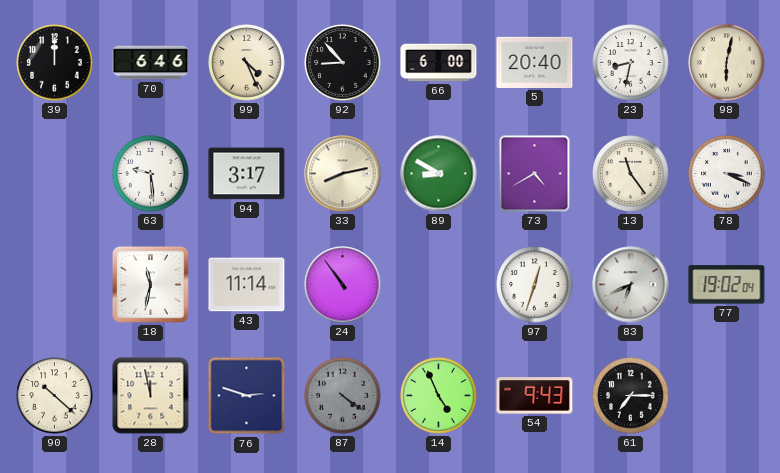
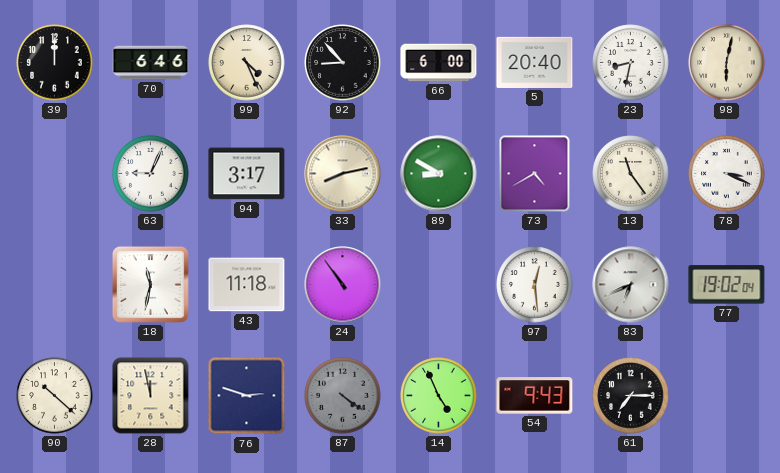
63: 9:29 -> 9:04 (151, 174)
43: 11:14 -> 11:18 (247, 285)
97: 12:33 -> 12:29 (535, 285)
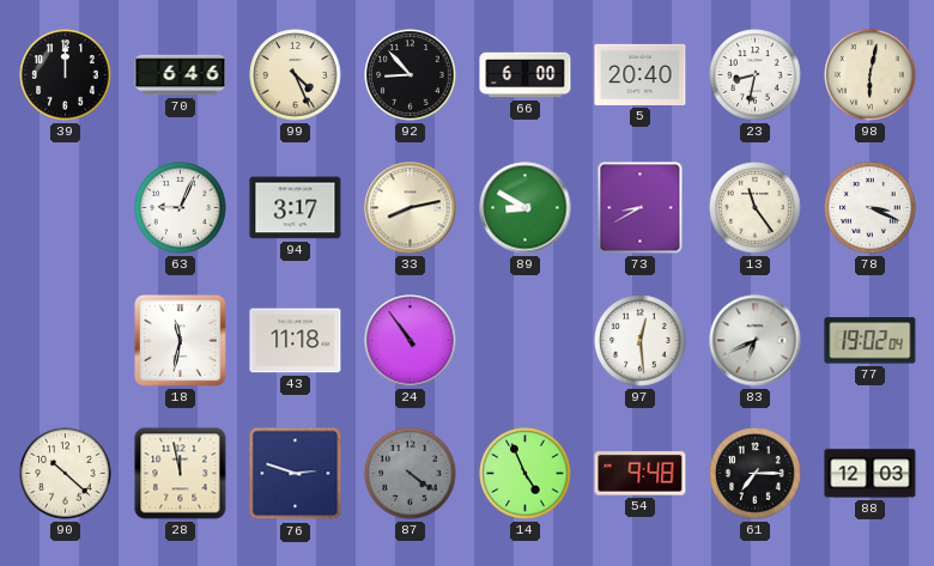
73: 4:40 -> 8:40 (641, 208)
54: 9:43 -> 9:48 (641, 474)
88: none -> 12:03 (871, 474)
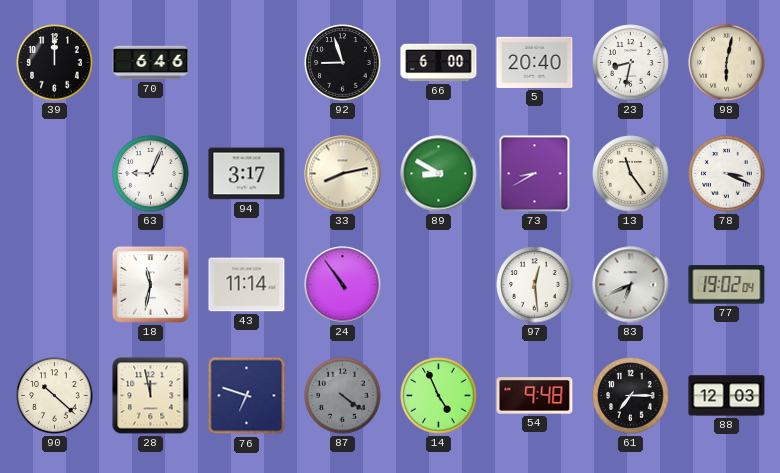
99: 4:26 -> none (296, 75)
92: 8:53 -> 8:57 (343, 63)
43: 11:18 -> 11:14 (247, 285)
76: 2:48 -> 6:48 (247, 396)
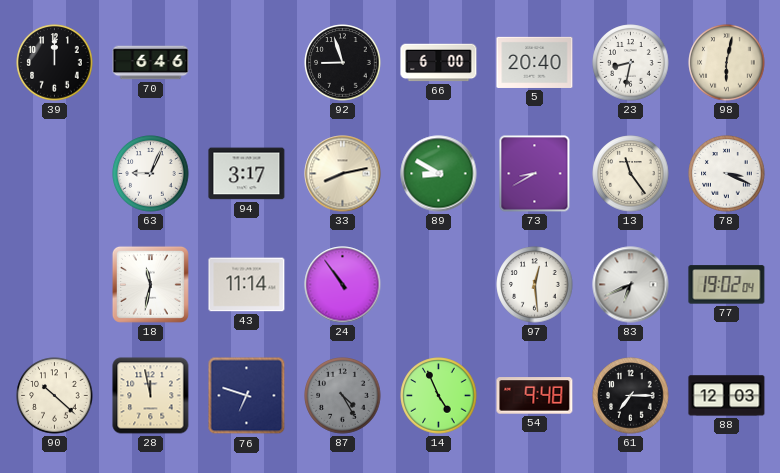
87: 4:21 -> 4:25 (343, 396)
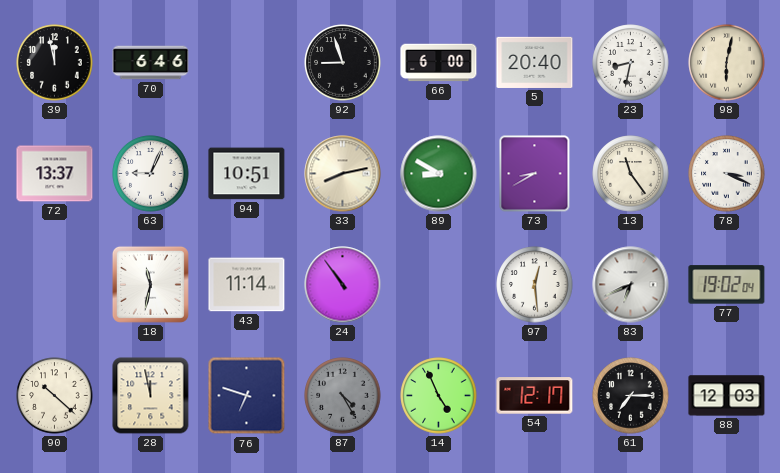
39: 12:00 -> 11:58 (55, 63)
72: none -> 13:37 (55, 174)
94: 3:17 -> 10:51 (247, 174)
54: 9:48 -> 12:17 (535, 396)
